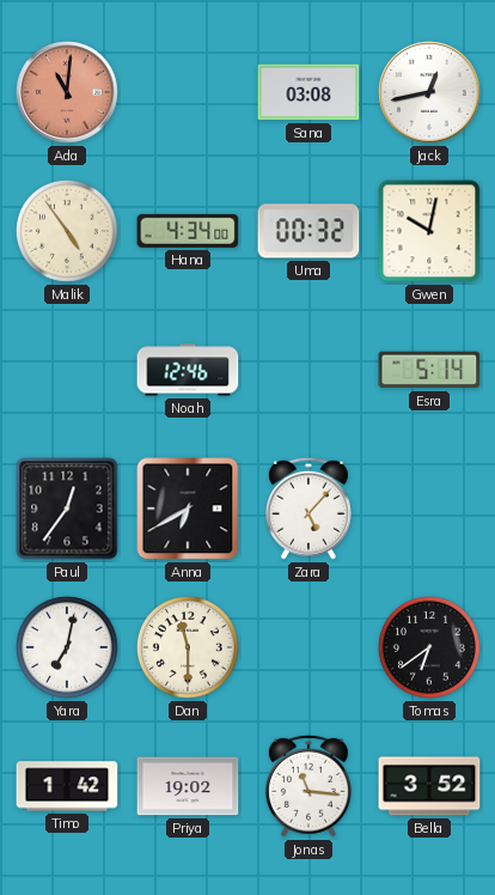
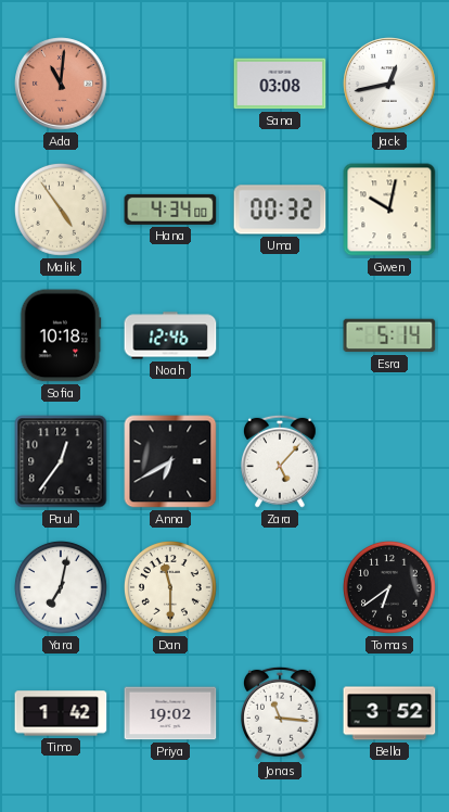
Sofia: none -> 10:18 (61, 335)
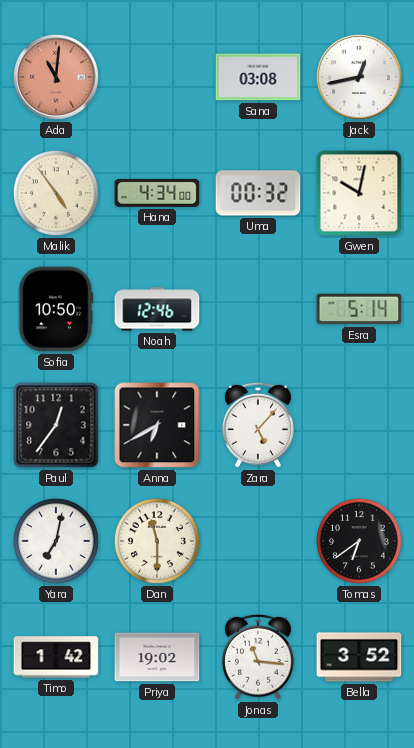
Sofia: 10:18 -> 10:50 (56, 309)
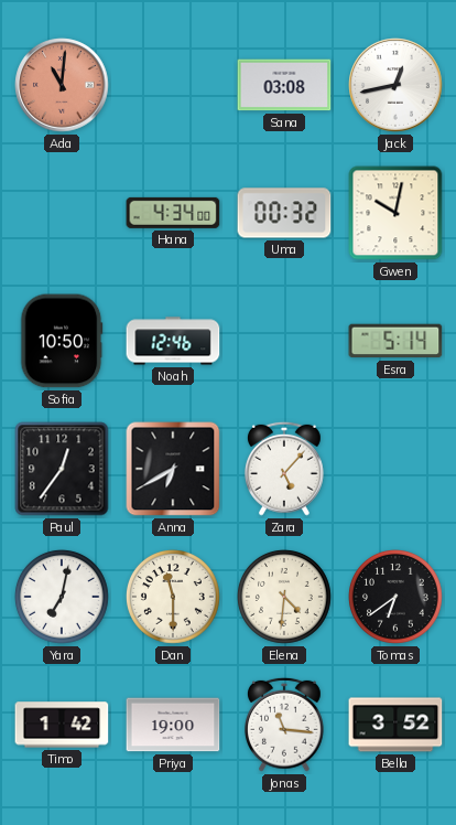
Malik: 4:54 -> none (57, 194)
Elena: none -> 4:31 (285, 598)
Priya: 19:02 -> 19:00 (173, 725)
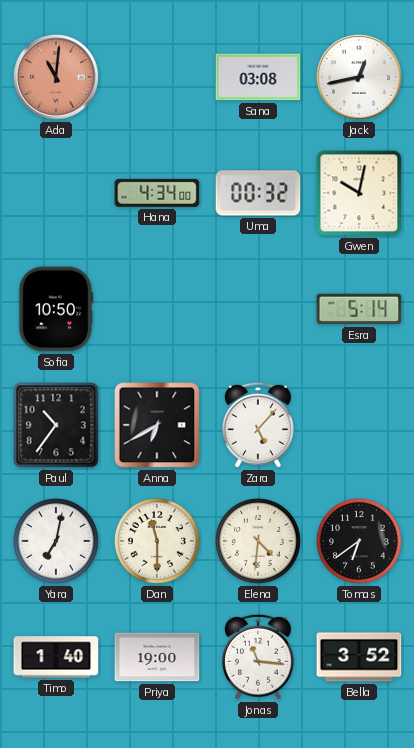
Noah: 12:46 -> none (173, 341)
Paul: 12:36 -> 10:36 (56, 425)
Timo: 1:42 -> 1:40 (56, 657)
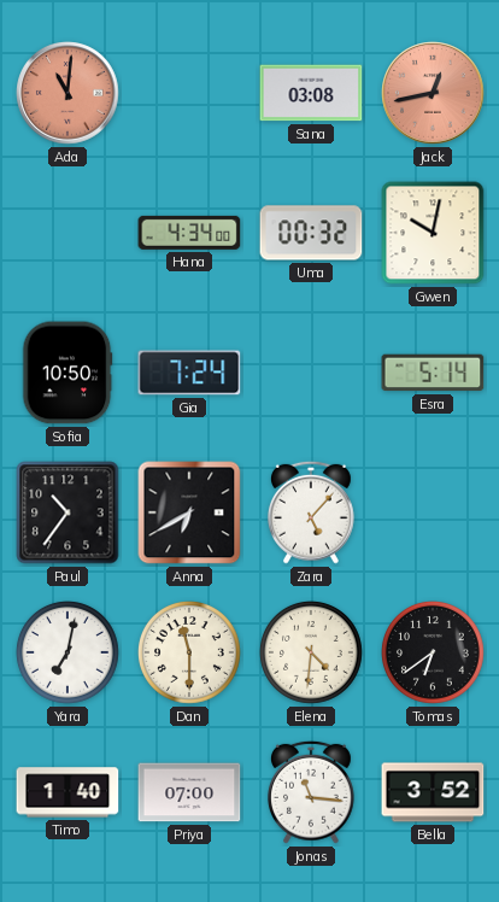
Jack dial: white -> salmon (433, 93)
Gia: none -> 7:24 (189, 373)
Priya: 19:00 -> 07:00 (189, 792)
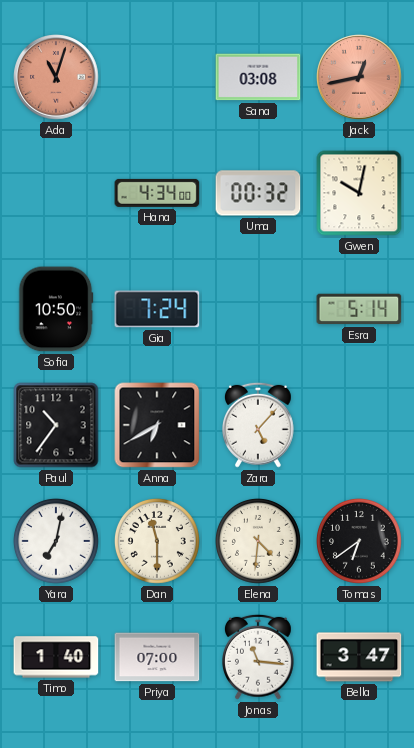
Ada: 11:01 -> 11:03 (56, 77)
Bella: 3:52 -> 3:47 (359, 657)
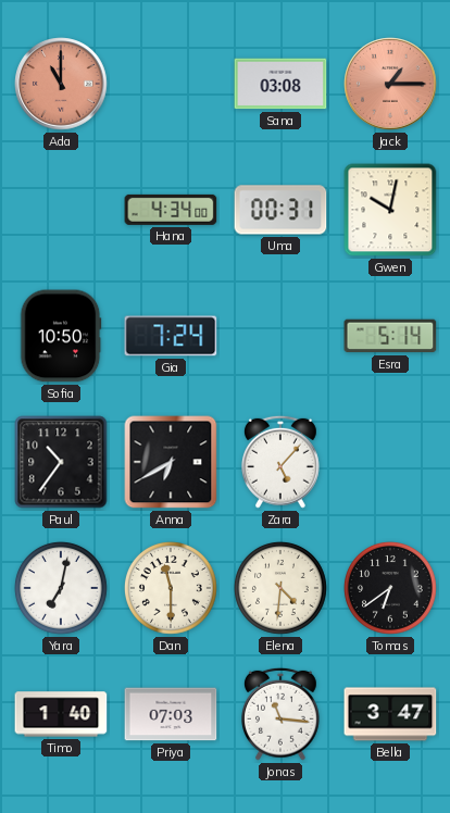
Ada: 11:03 -> 11:00 (61, 84)
Jack: 12:43 -> 1:15 (390, 84)
Uma: 00:32 -> 00:31 (280, 210)
Priya: 07:00 -> 07:03 (171, 714)
